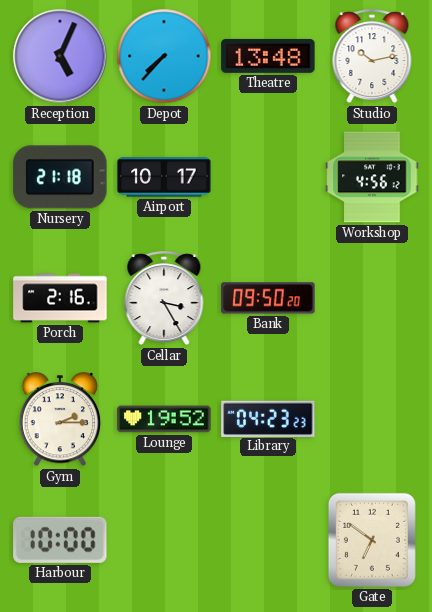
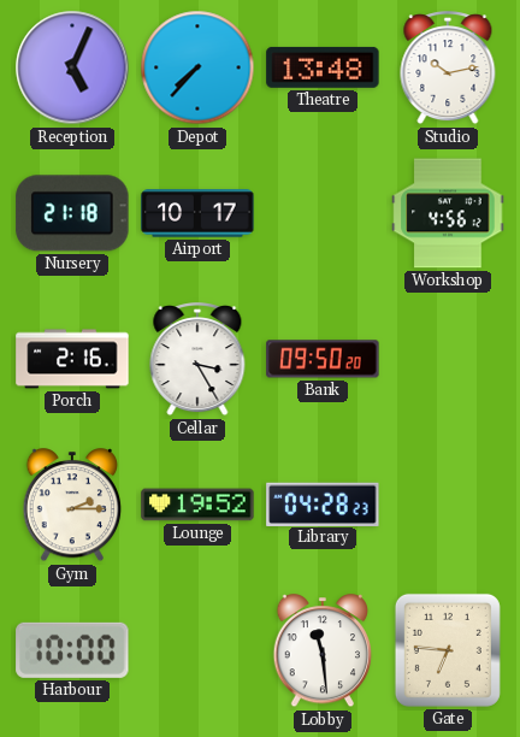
Library: 04:23 -> 04:28 (323, 503)
Lobby: none -> 11:29 (323, 651)
Gate: 6:51 -> 6:46 (448, 650)
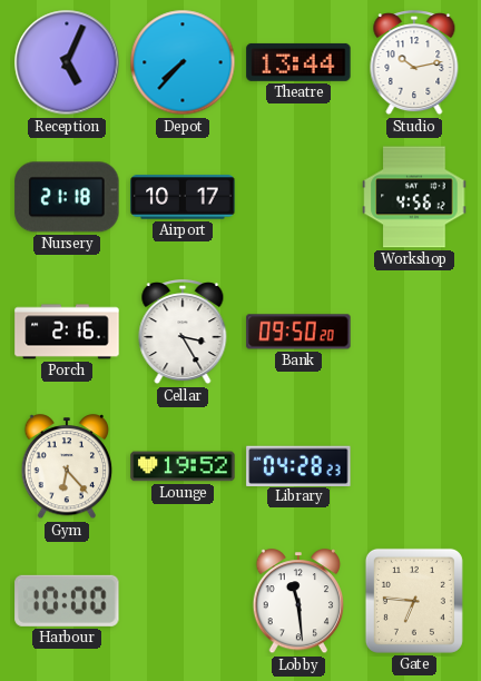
Theatre: 13:48 -> 13:44 (298, 62)
Gym: 2:15 -> 6:23 (67, 467)
